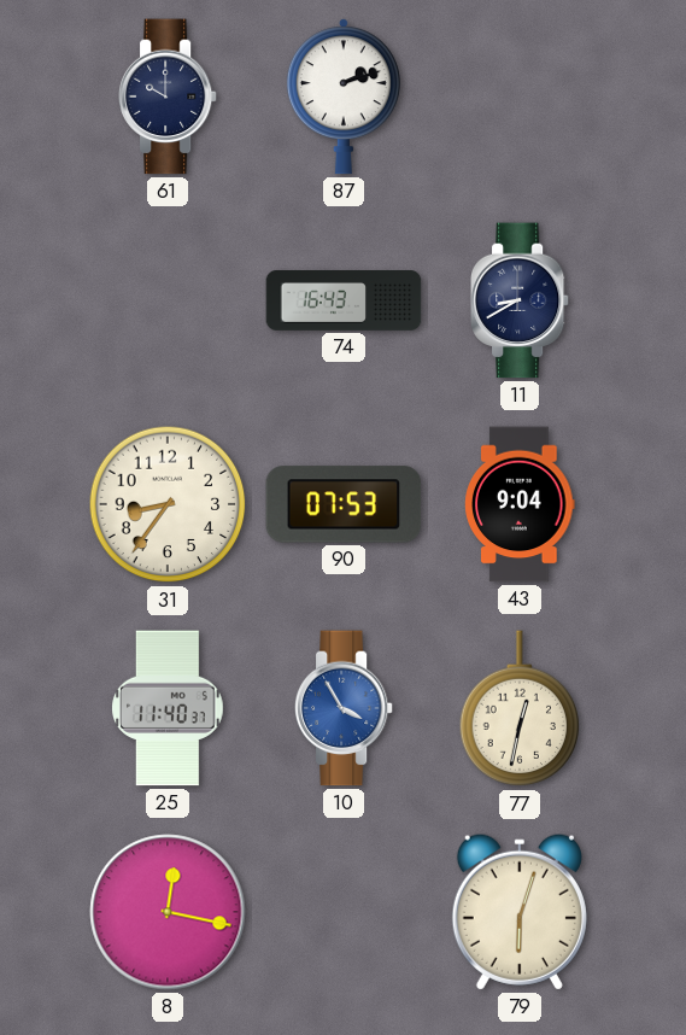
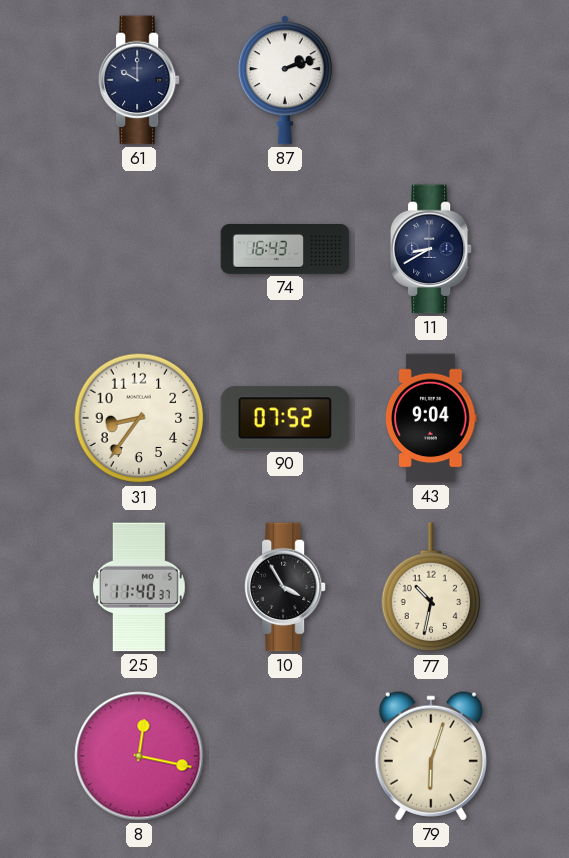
90: 07:53 -> 07:52 (285, 418)
10 dial: blue -> black (285, 587)
77: 12:32 -> 10:32 (431, 588)
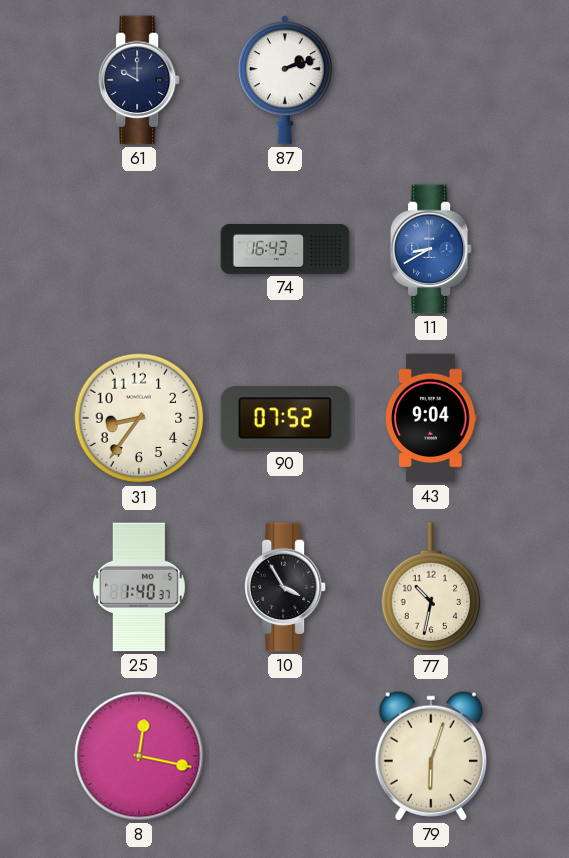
11 dial: navy -> blue (431, 249)
25: 11:40 -> 1:40 (140, 587)
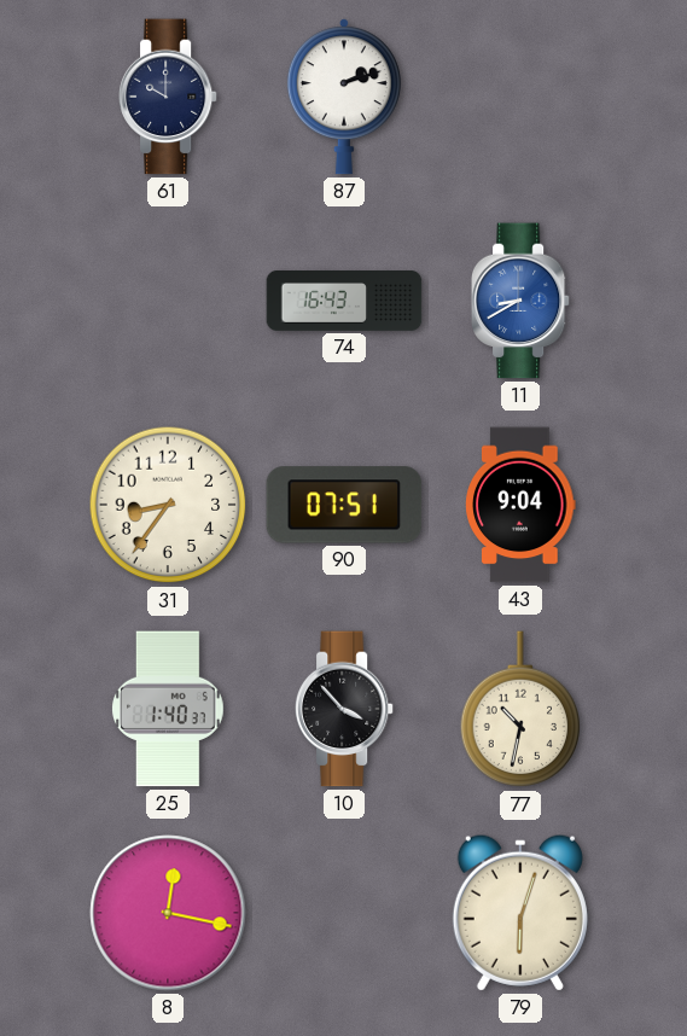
90: 07:52 -> 07:51 (344, 505)
10: 3:55 -> 3:53 (344, 709)
